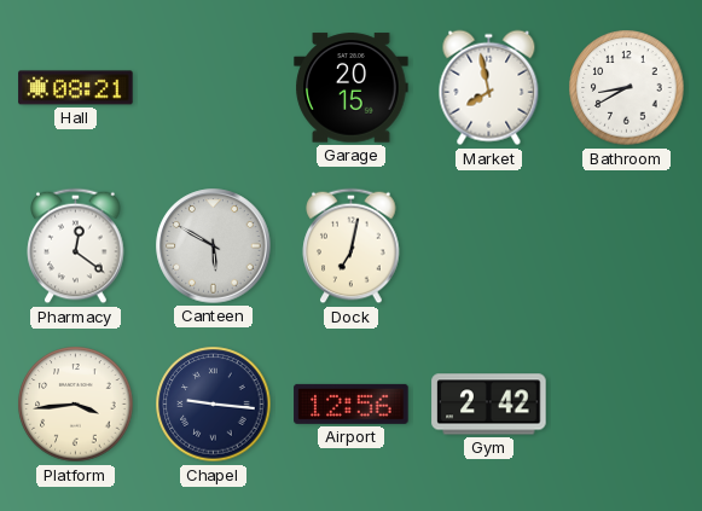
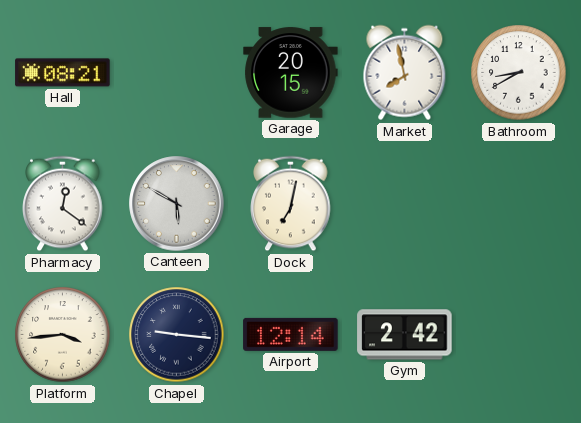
Airport: 12:56 -> 12:14 (291, 334)
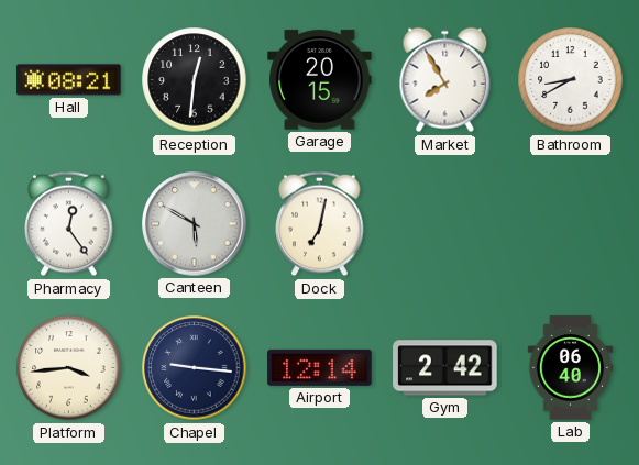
Reception: none -> 12:31 (195, 80)
Market: 7:58 -> 7:55 (445, 80)
Pharmacy: 12:21 -> 12:24 (69, 224)
Lab: none -> 06:40 (571, 368)
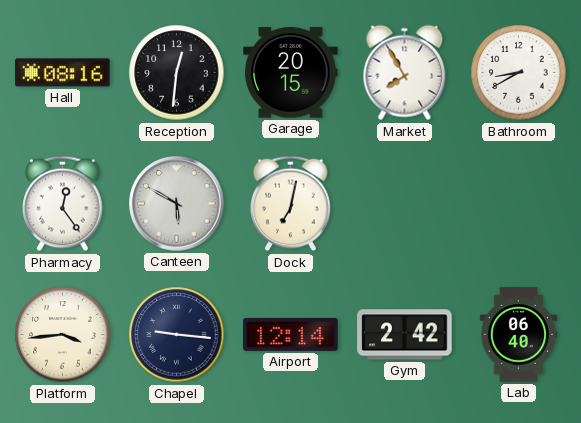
Hall: 08:21 -> 08:16 (63, 73)
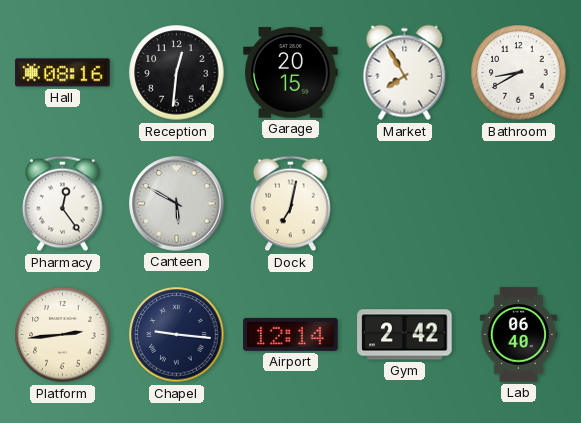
Platform: 3:44 -> 2:44 (63, 335)
